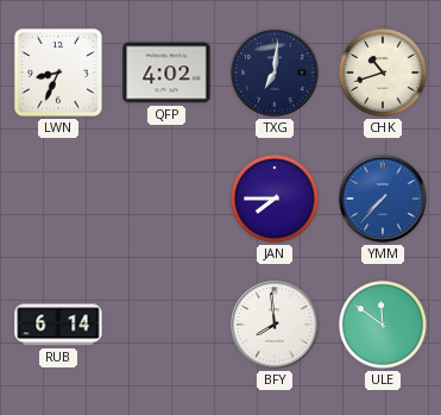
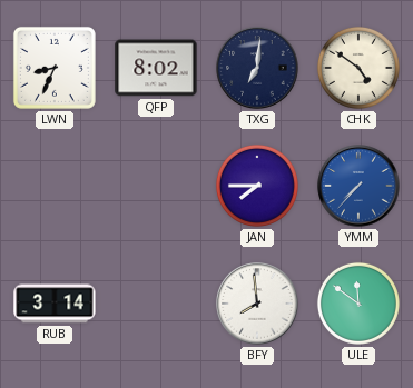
QFP: 4:02 -> 8:02 (156, 68)
CHK: 10:42 -> 4:51 (358, 68)
RUB: 6:14 -> 3:14 (55, 304)
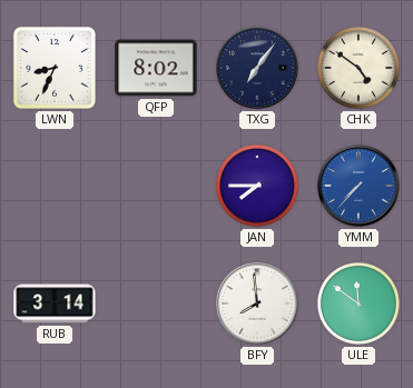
TXG: 7:01 -> 7:06 (257, 68)
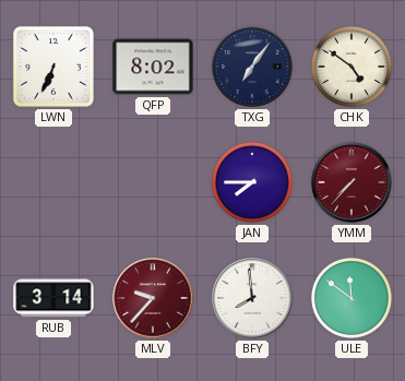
LWN: 8:34 -> 6:34 (53, 67)
YMM dial: blue -> burgundy (352, 182)
MLV: none -> 9:37 (153, 298)
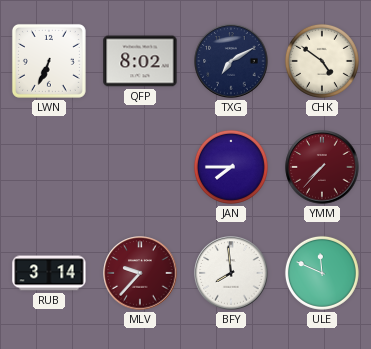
TXG: 7:06 -> 7:10 (231, 61)
ULE: 11:51 -> 11:49 (322, 273)
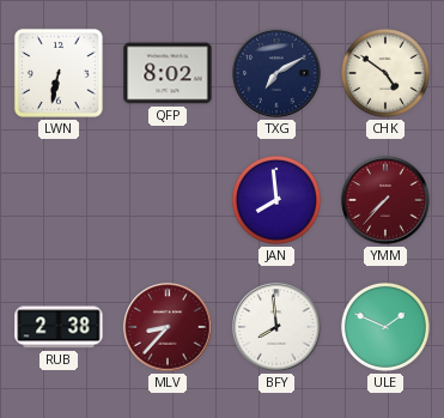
LWN: 6:34 -> 6:32 (59, 73)
JAN: 7:45 -> 7:59 (276, 200)
RUB: 3:14 -> 2:38 (59, 327)
MLV: 9:37 -> 8:37 (168, 327)
ULE: 11:49 -> 1:49 (385, 327)
